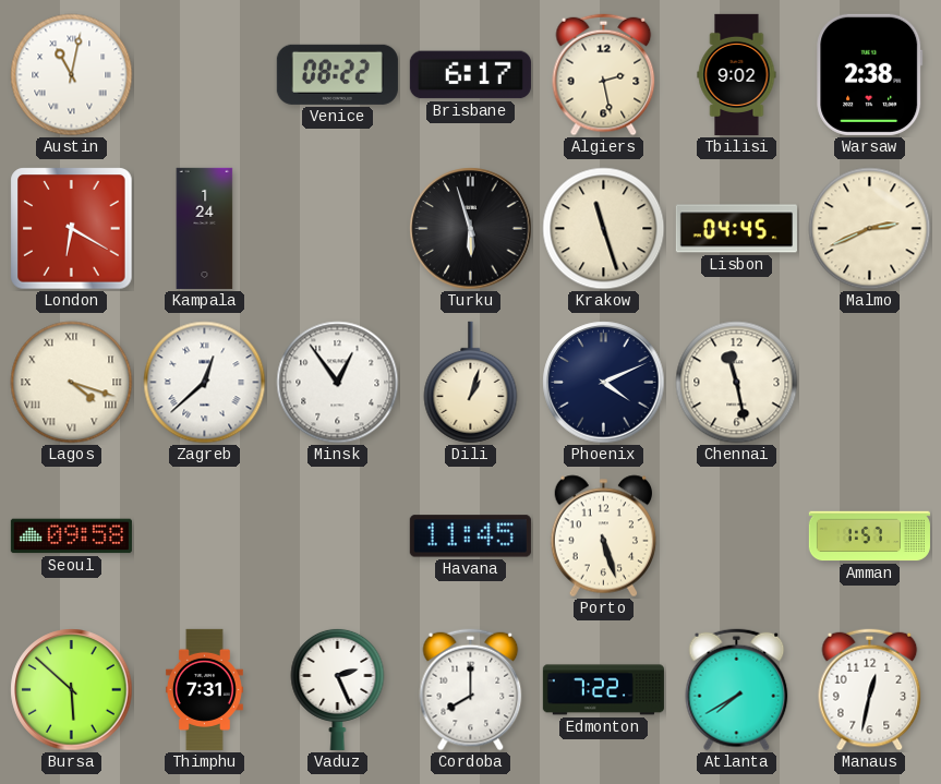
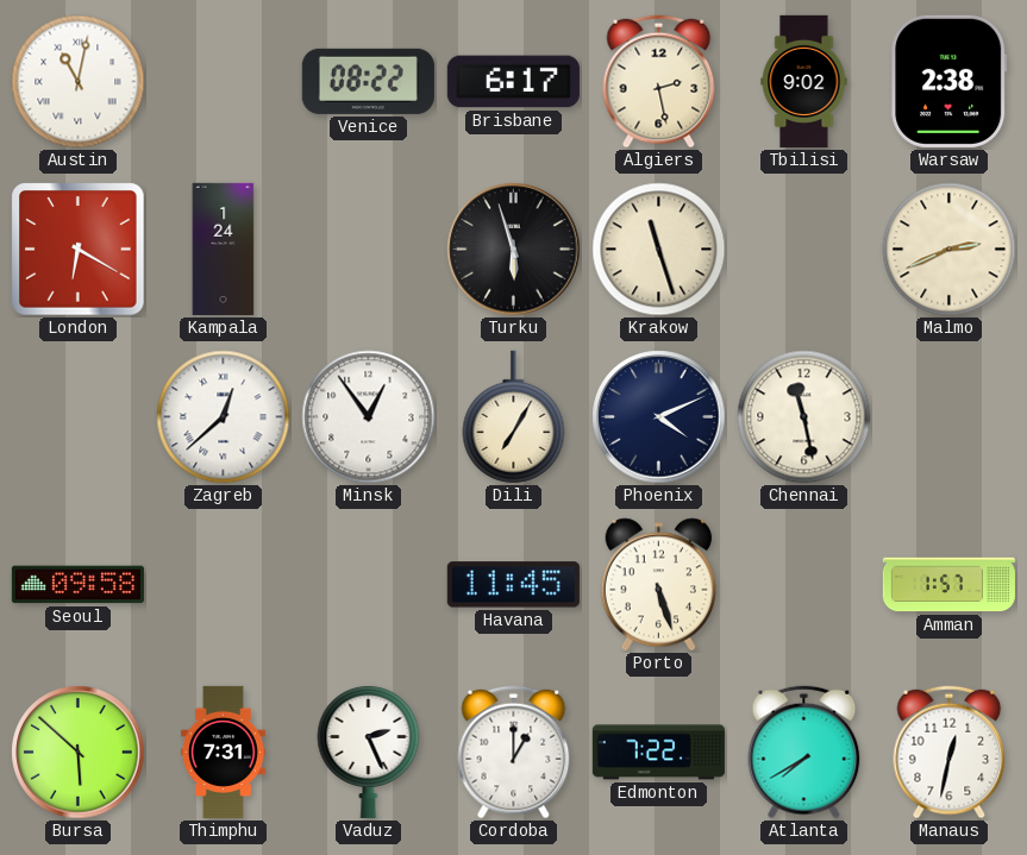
Lisbon: 04:45 -> none (736, 229)
Lagos: 4:18 -> none (72, 383)
Dili: 1:03 -> 7:05 (514, 417)
Cordoba: 8:00 -> 1:00 (514, 753)
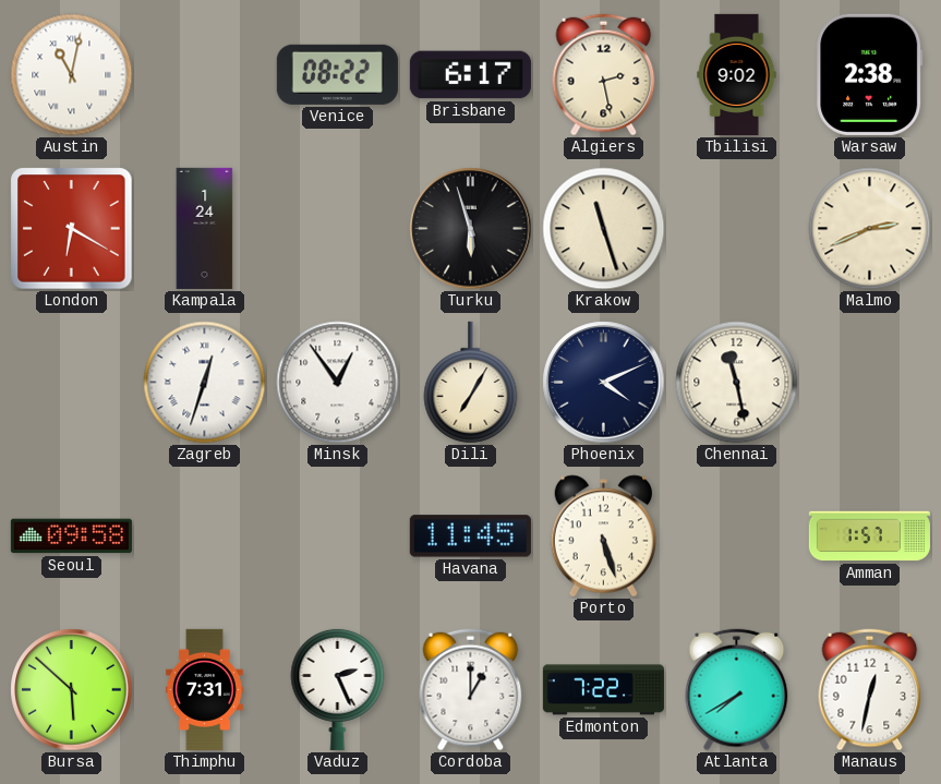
Zagreb: 12:38 -> 12:33 (205, 383)
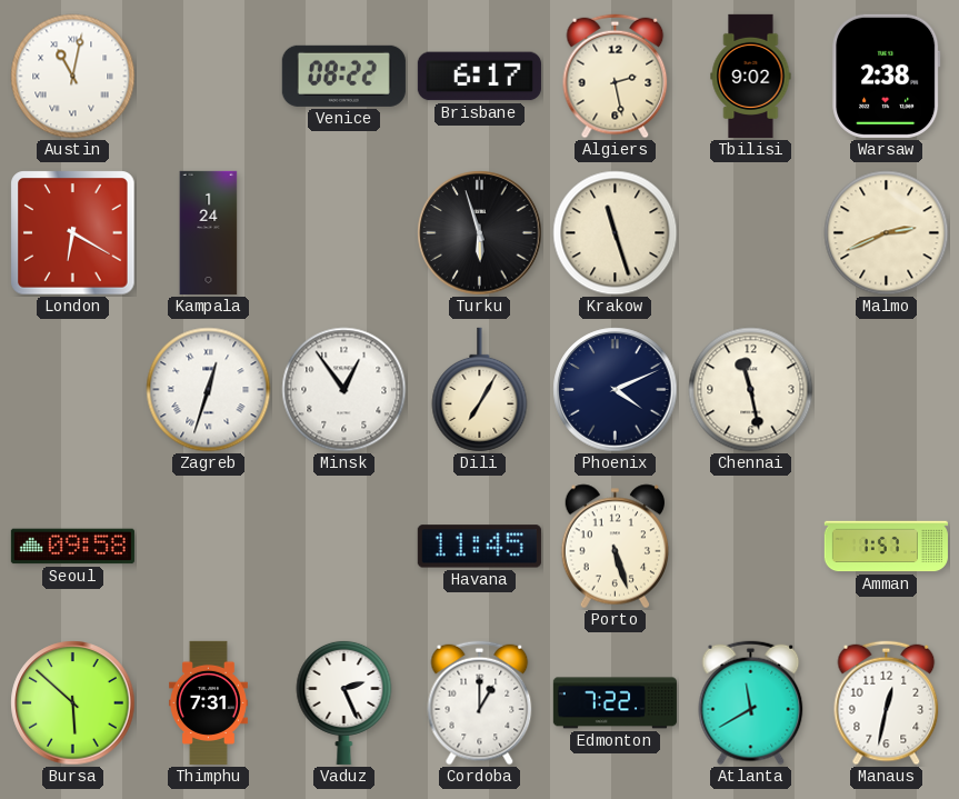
Atlanta: 7:40 -> 11:40 (751, 703)
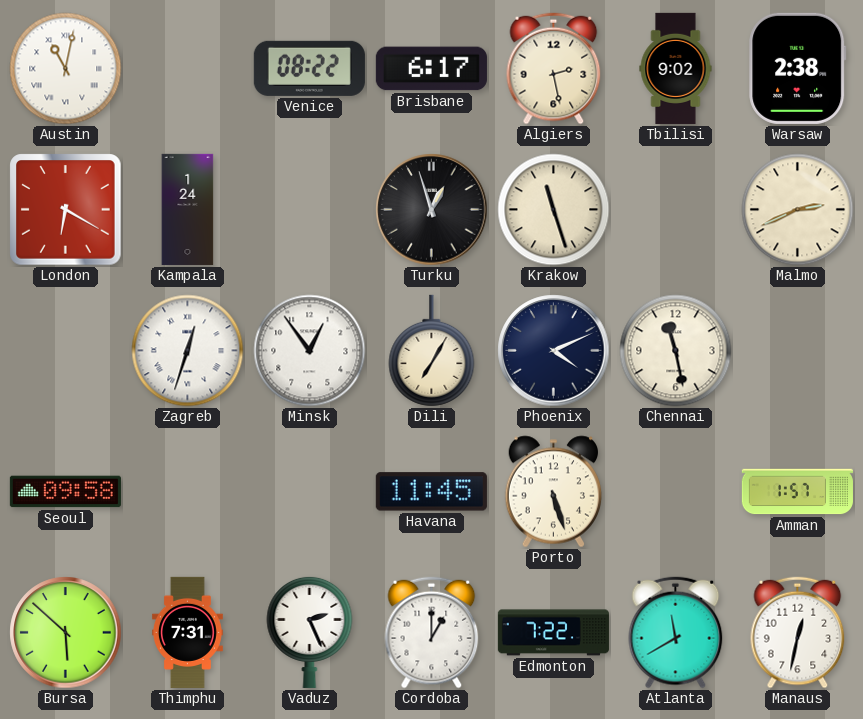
Turku: 5:57 -> 12:57 (432, 210)
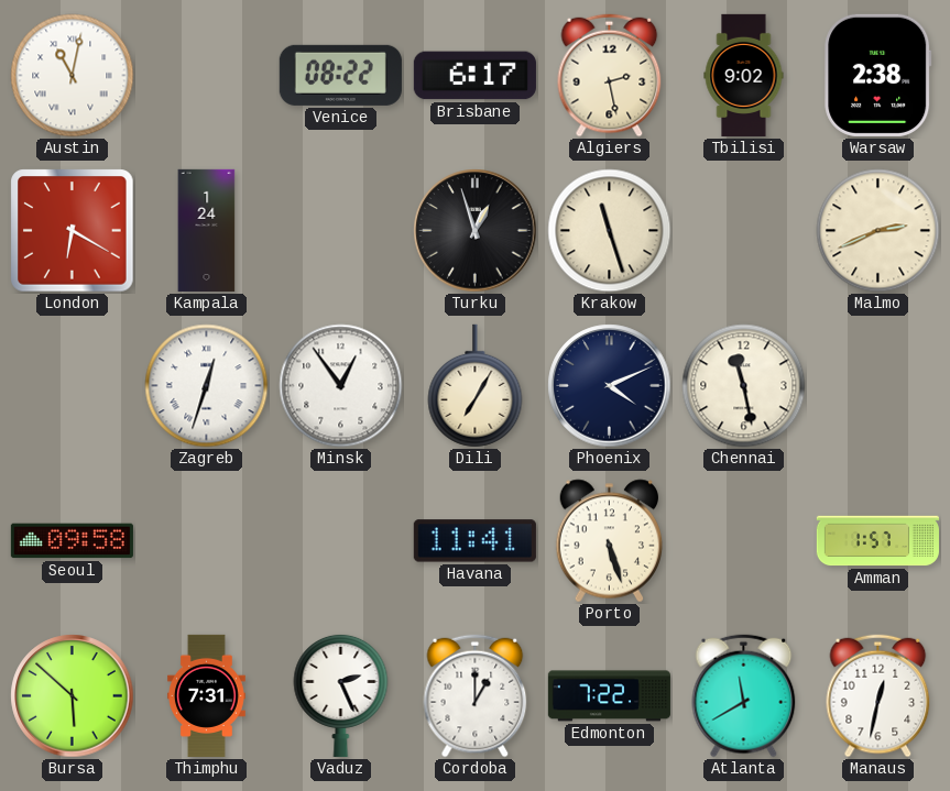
Havana: 11:45 -> 11:41 (474, 541)
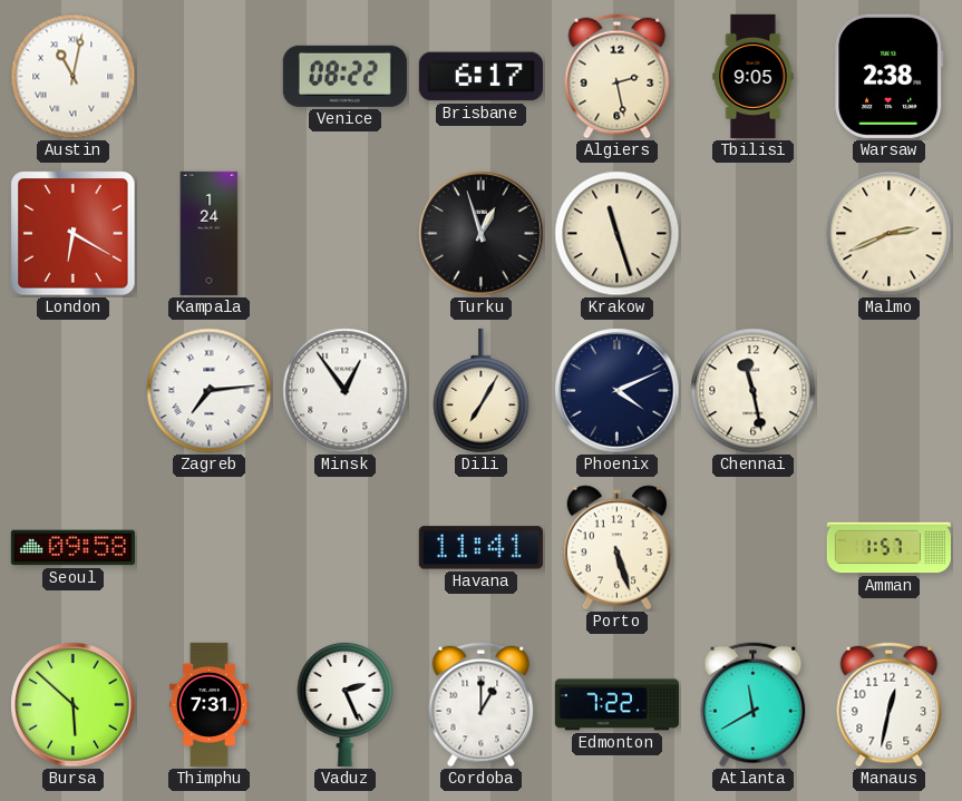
Tbilisi: 9:02 -> 9:05 (754, 76)
Zagreb: 12:33 -> 7:14 (210, 391)
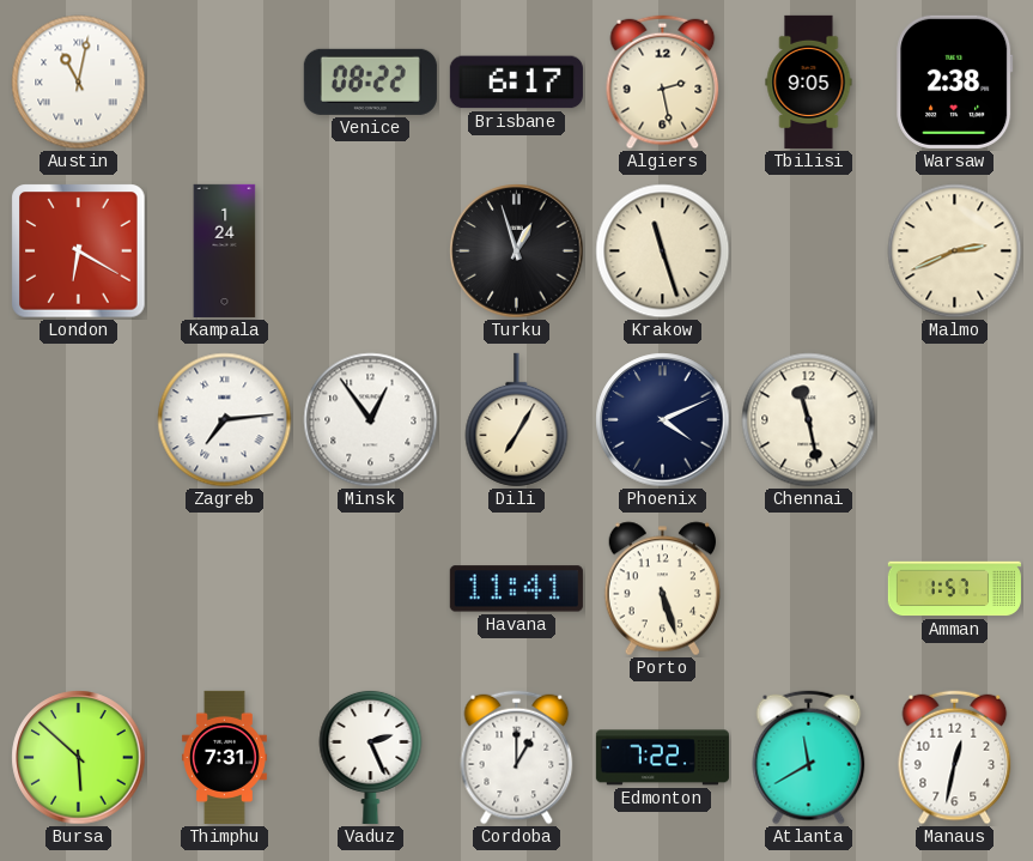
Seoul: 09:58 -> none (72, 548)
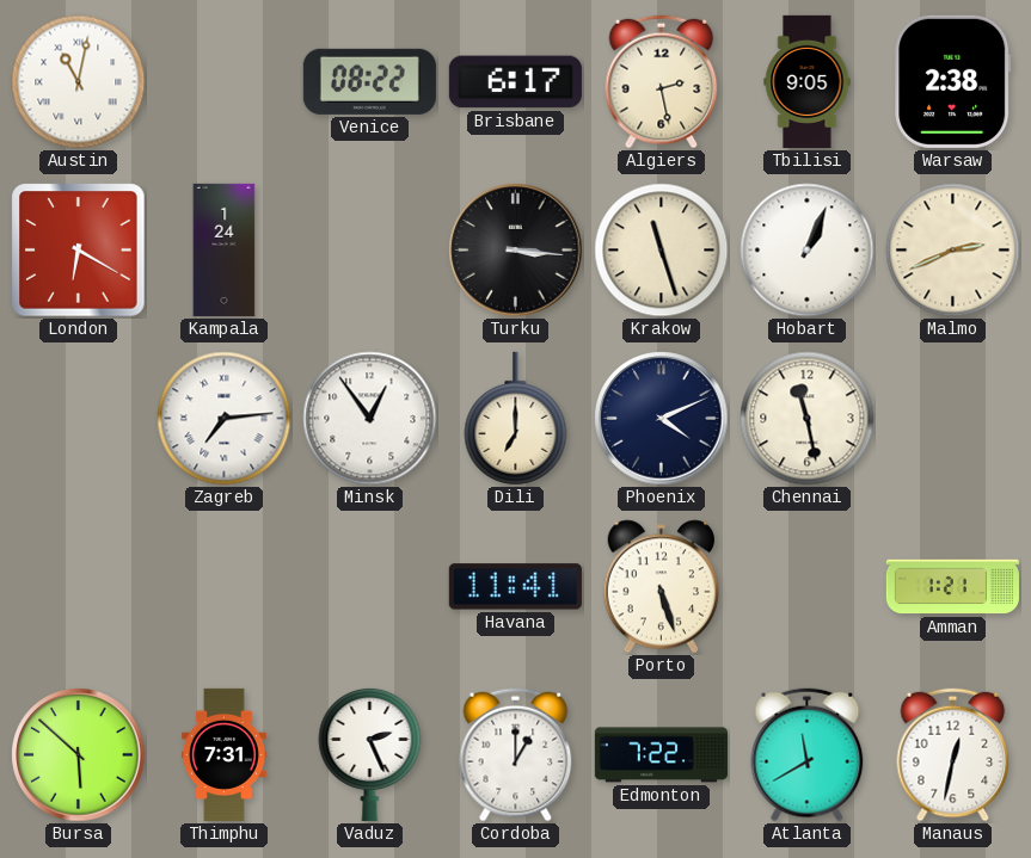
Turku: 12:57 -> 3:16 (516, 251)
Hobart: none -> 1:04 (808, 251)
Dili: 7:05 -> 7:00 (516, 419)
Amman: 1:57 -> 1:21 (952, 587)
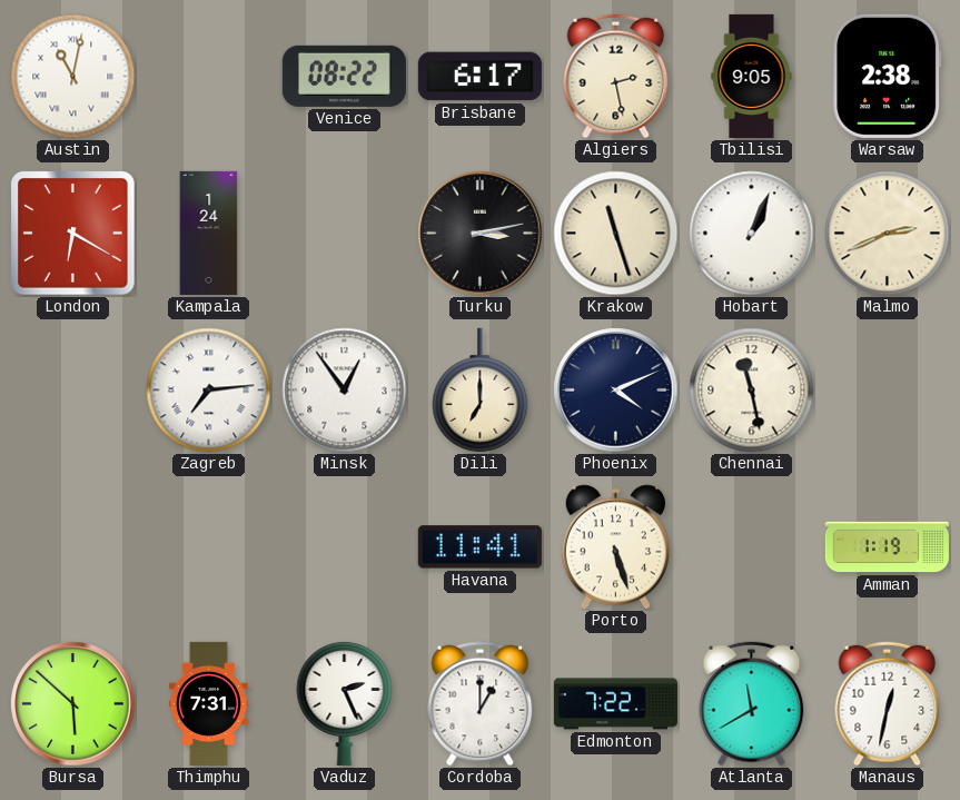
Turku: 3:16 -> 3:13 (481, 234)
Amman: 1:21 -> 1:19 (887, 547)
